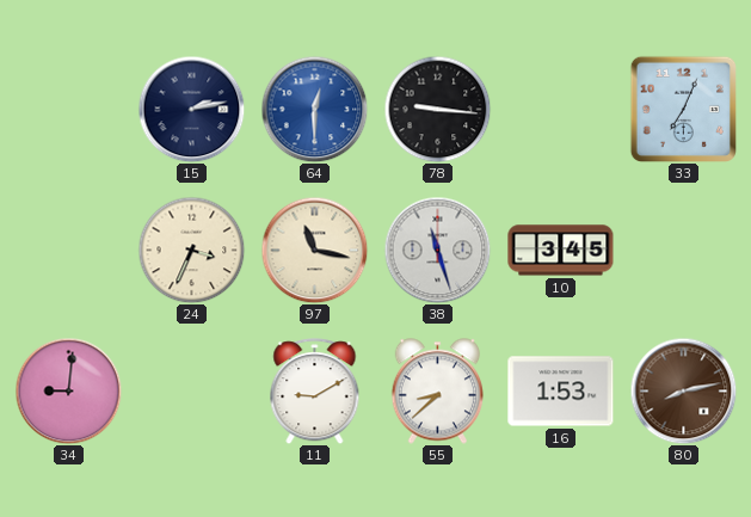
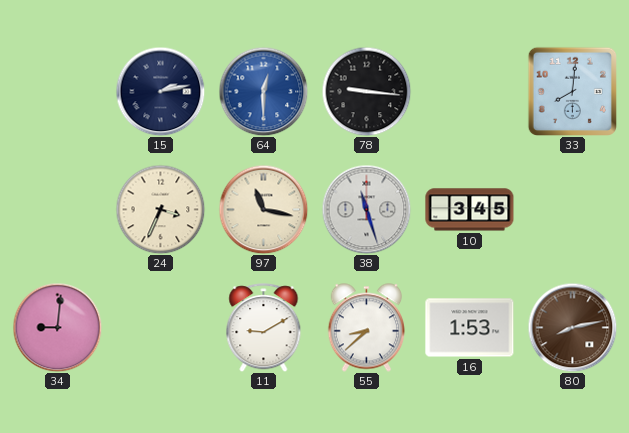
33: 7:04 -> 8:01 (572, 91)
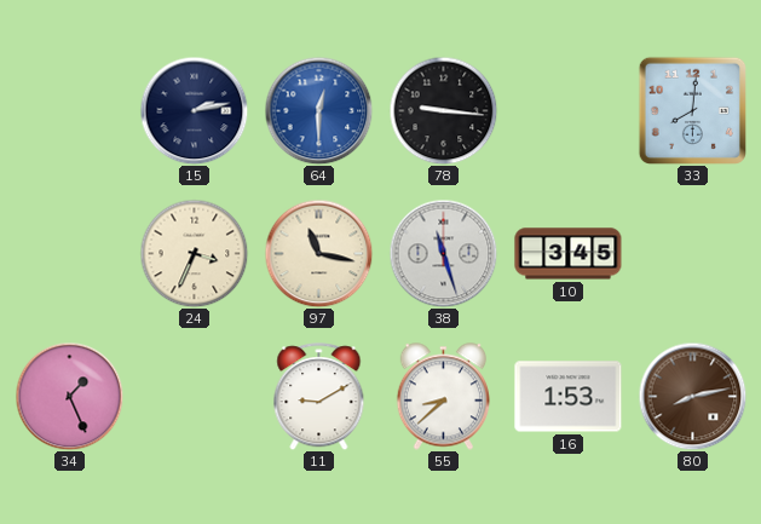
34: 9:01 -> 1:26 (69, 396)
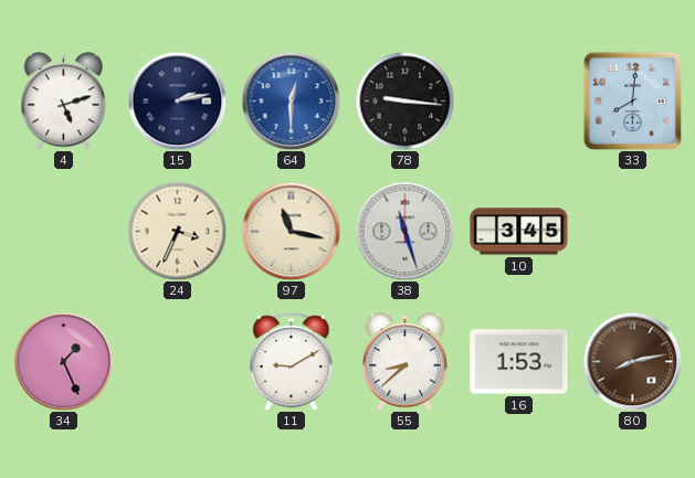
4: none -> 5:12 (63, 102)
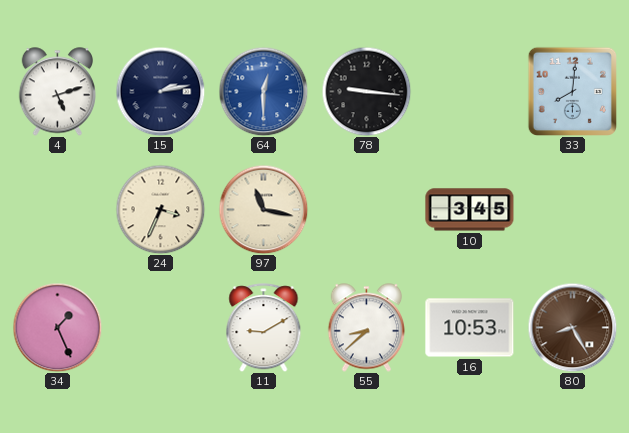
38: 11:27 -> none (404, 231)
16: 1:53 -> 10:53 (470, 328)
80: 8:13 -> 8:25 (572, 327)
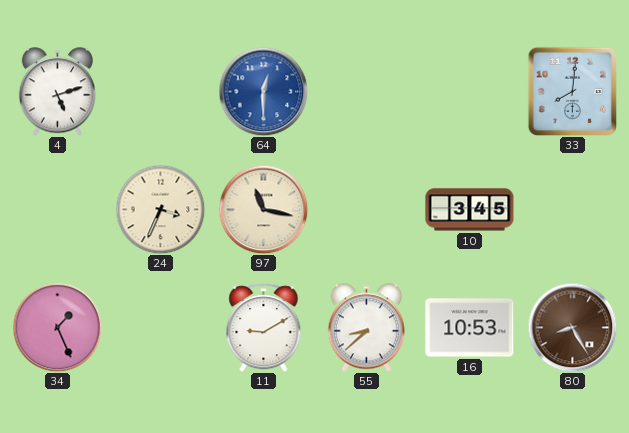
15: 2:13 -> none (160, 91)
78: 9:16 -> none (366, 91)
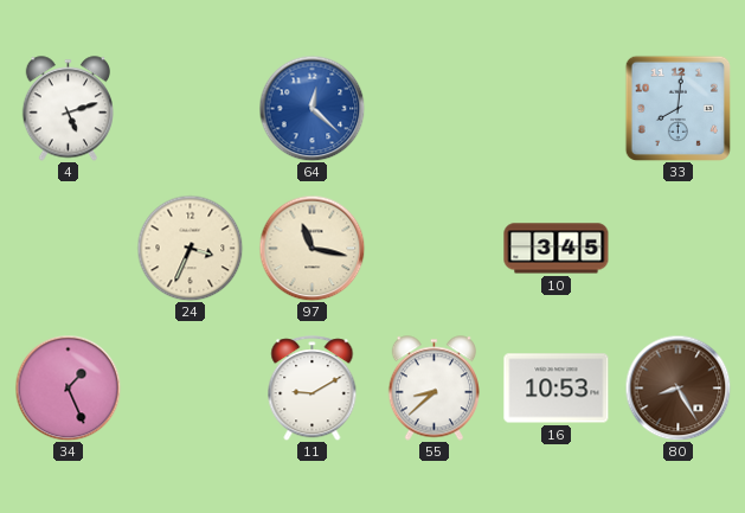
64: 12:30 -> 12:22 (312, 108)
